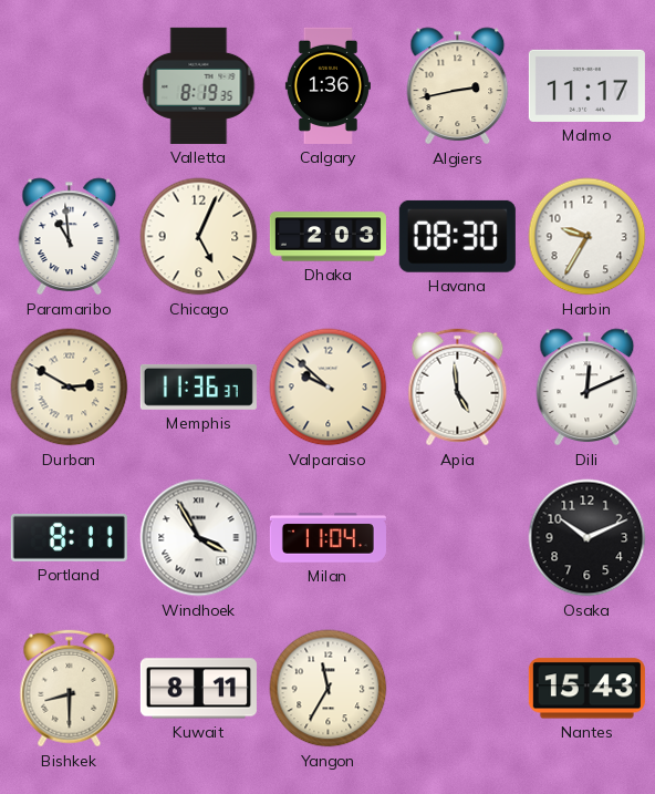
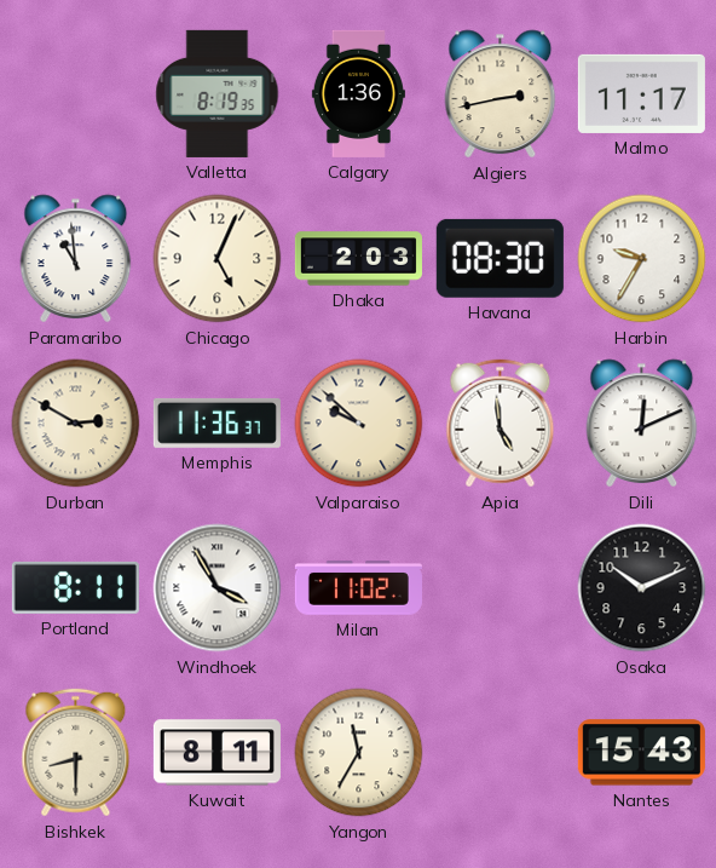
Milan: 11:04 -> 11:02 (358, 588)
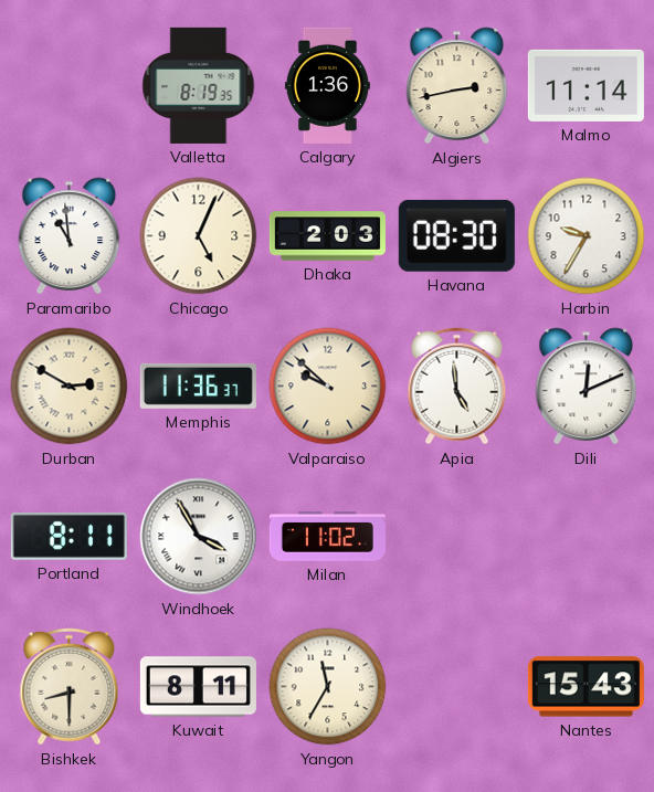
Malmo: 11:17 -> 11:14 (586, 85)
Osaka: 10:11 -> none (642, 588)
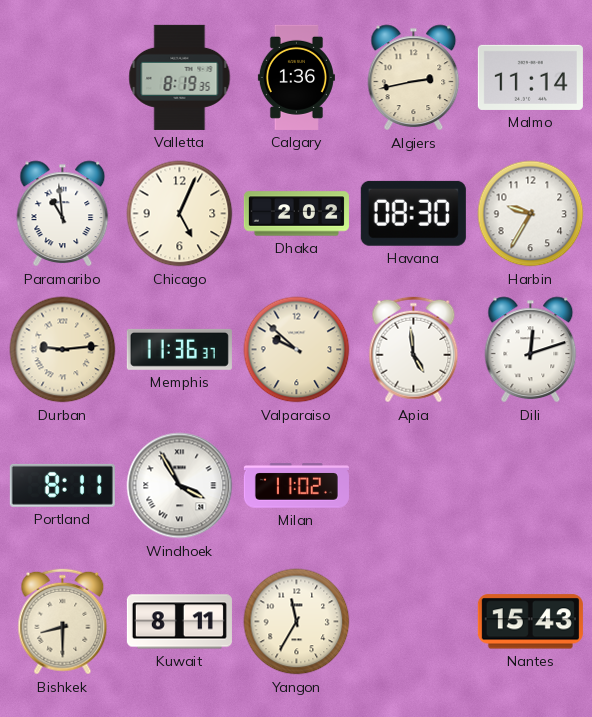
Dhaka: 2:03 -> 2:02 (296, 214)
Durban: 2:50 -> 9:14 (63, 350)
Dili: 12:11 -> 12:12 (531, 350)
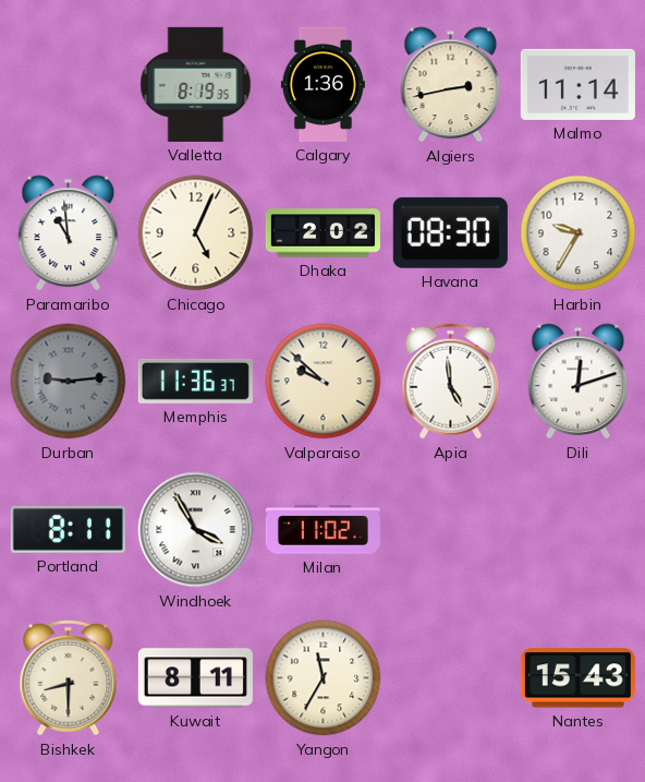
Durban dial: cream -> grey (69, 382)
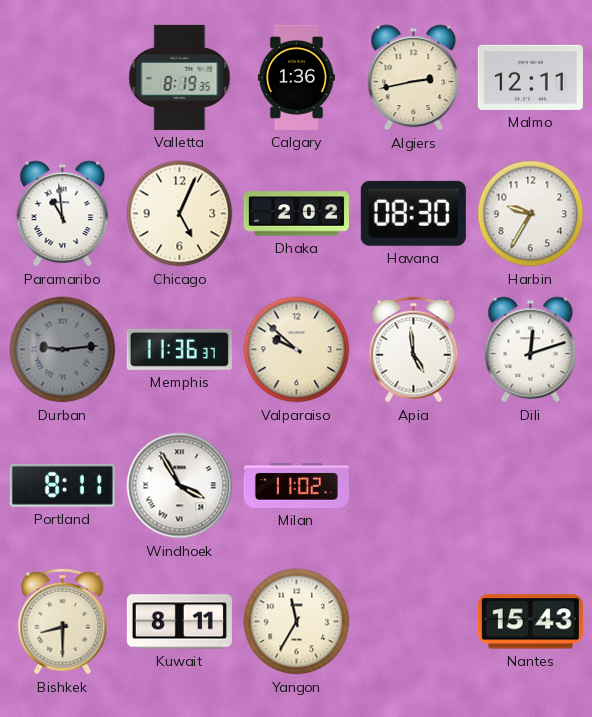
Malmo: 11:14 -> 12:11 (530, 77)
